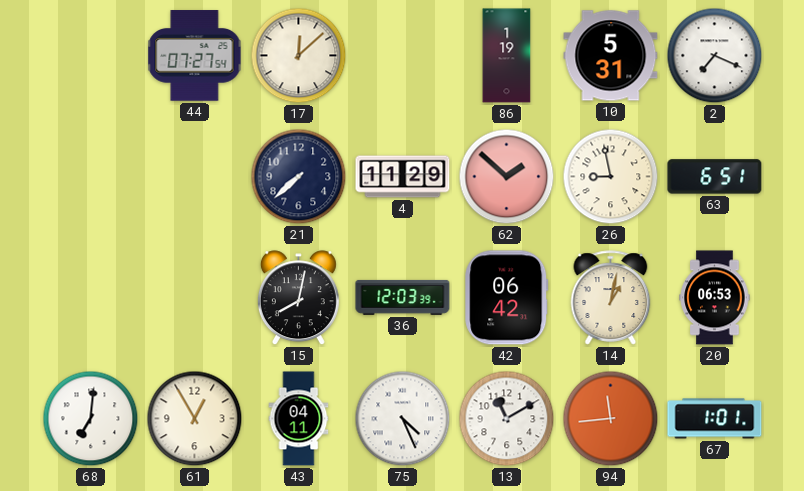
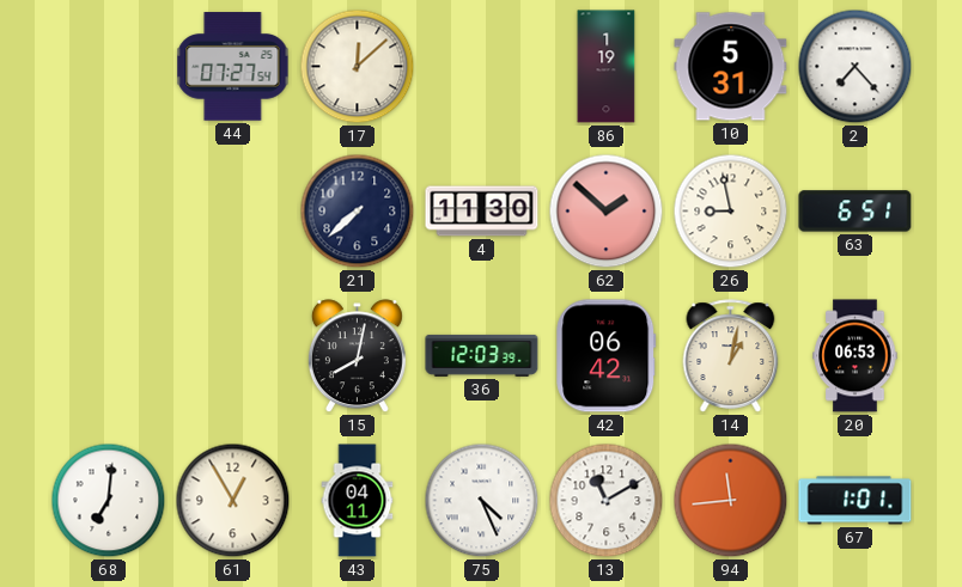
2: 7:19 -> 7:23 (856, 67)
4: 11:29 -> 11:30 (482, 212)
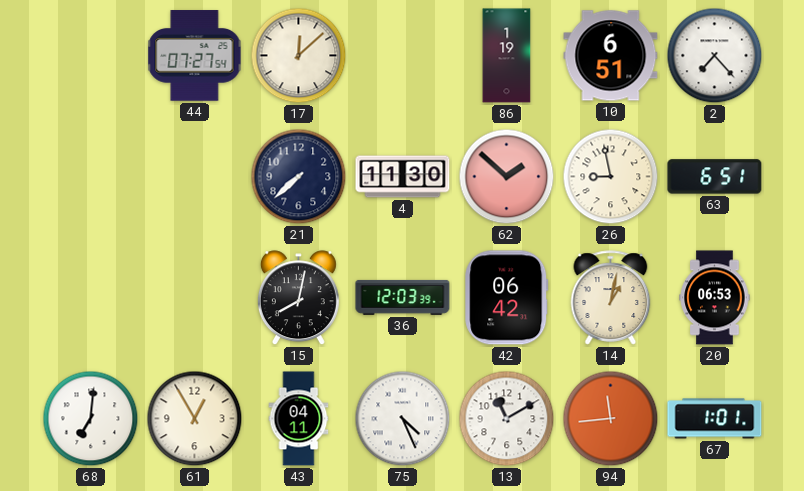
10: 5:31 -> 6:51 (611, 56)
